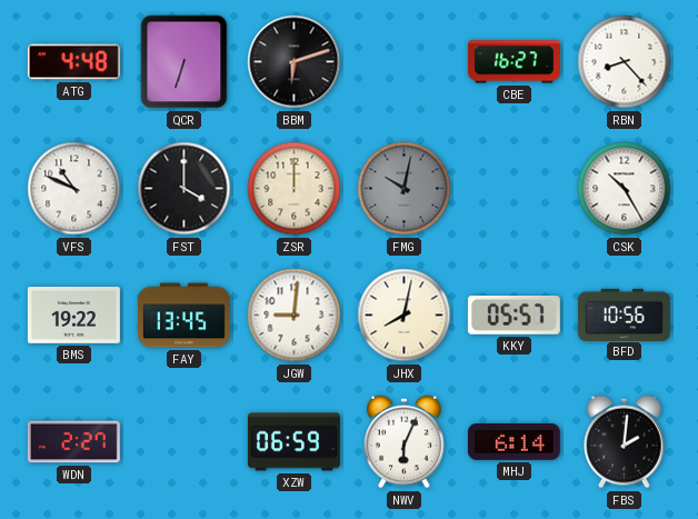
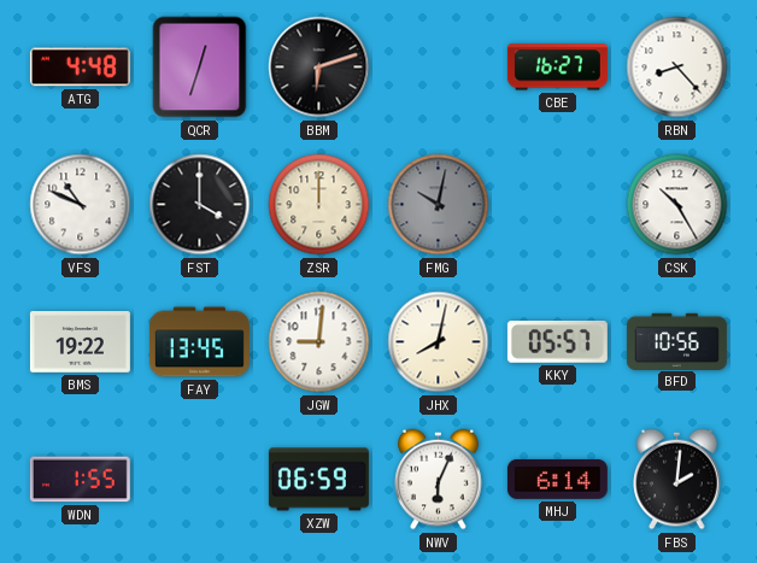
QCR: 6:33 -> 12:33 (200, 68)
WDN: 2:27 -> 1:55 (80, 480)
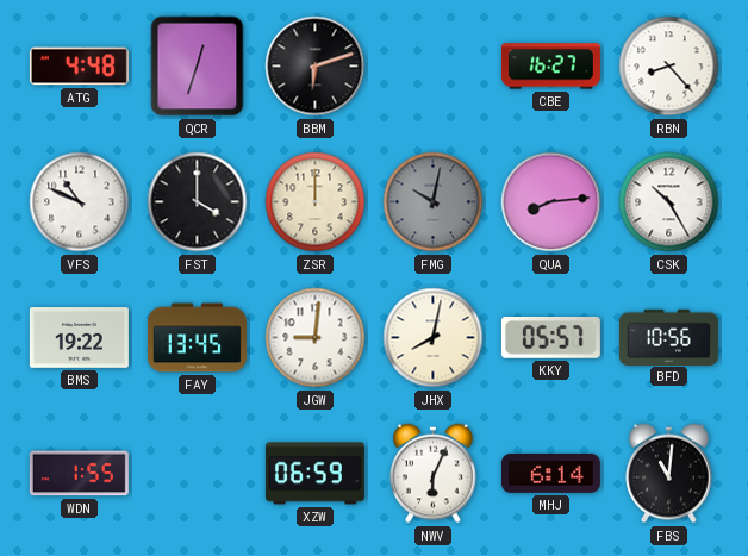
QUA: none -> 8:14 (551, 202)
FBS: 2:01 -> 11:01 (669, 474)
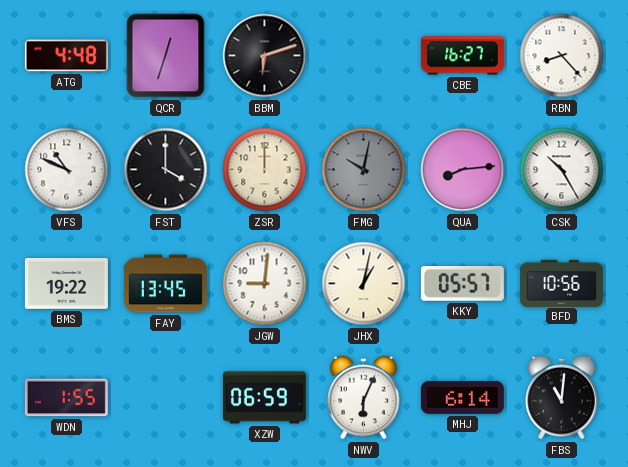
JHX: 8:02 -> 1:02 (364, 284)
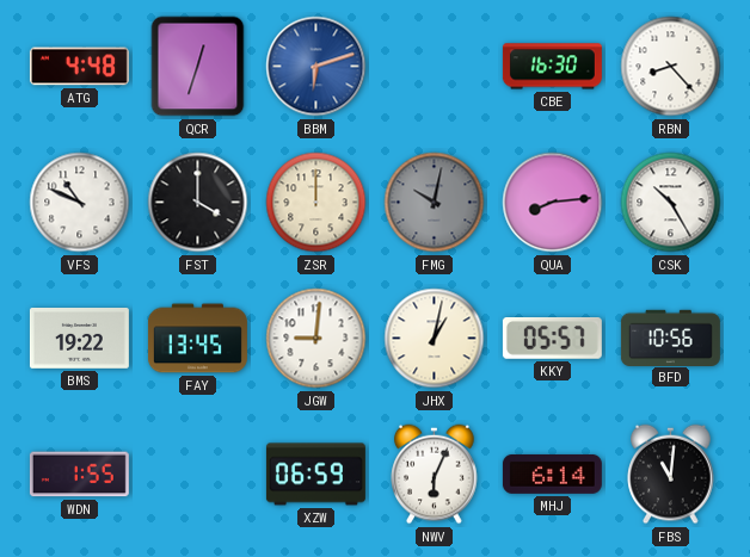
BBM dial: black -> blue (316, 67)
CBE: 16:27 -> 16:30 (552, 67)
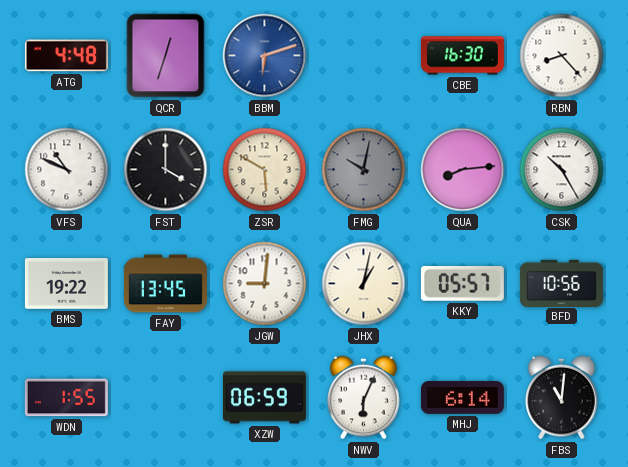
ZSR: 12:00 -> 5:50 (265, 170)
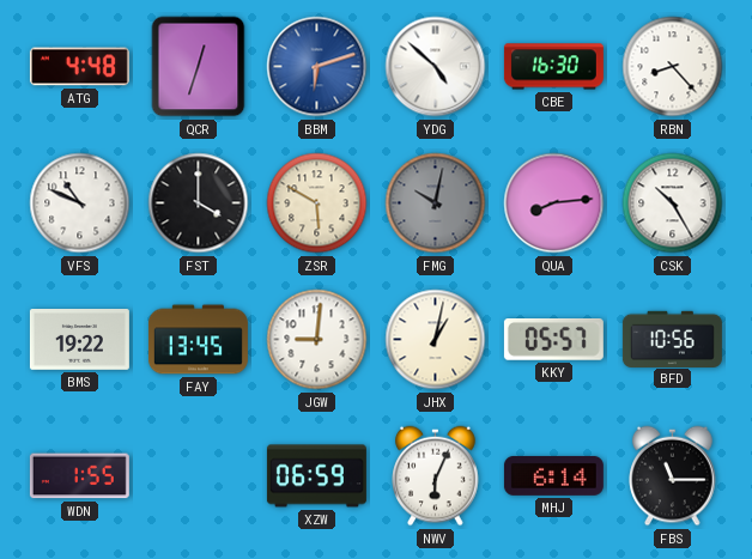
YDG: none -> 4:52 (436, 67)
FBS: 11:01 -> 11:15 (673, 476)
